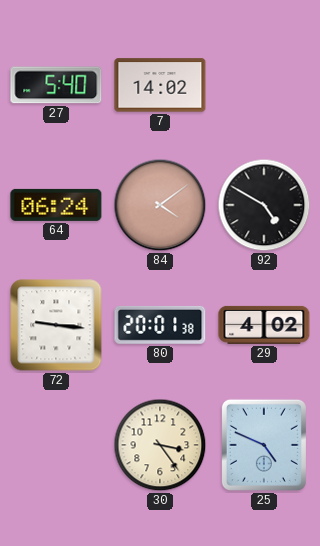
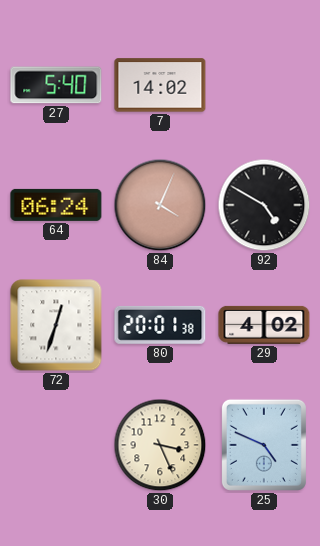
84: 4:09 -> 4:04 (160, 205)
72: 9:16 -> 12:33 (56, 325)
30: 3:24 -> 3:26 (160, 445)
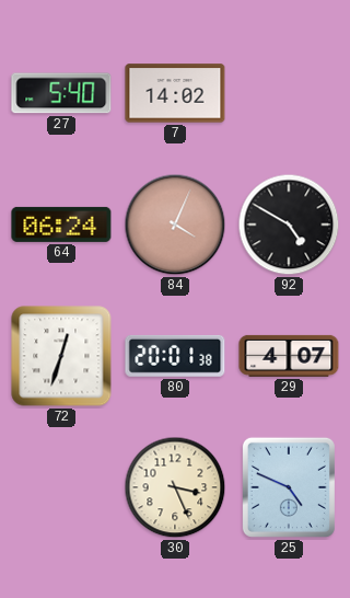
29: 4:02 -> 4:07 (289, 356)
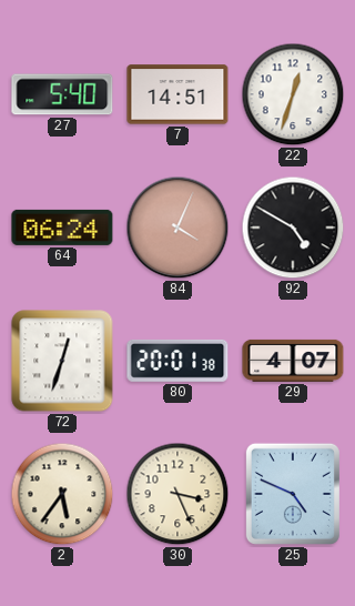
7: 14:02 -> 14:51 (177, 94)
22: none -> 12:33 (293, 94)
2: none -> 5:36 (62, 494)
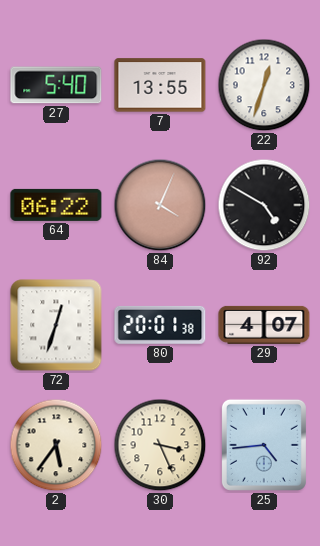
7: 14:51 -> 13:55 (160, 85)
64: 06:24 -> 06:22 (56, 205)
25: 4:49 -> 4:44 (264, 445)
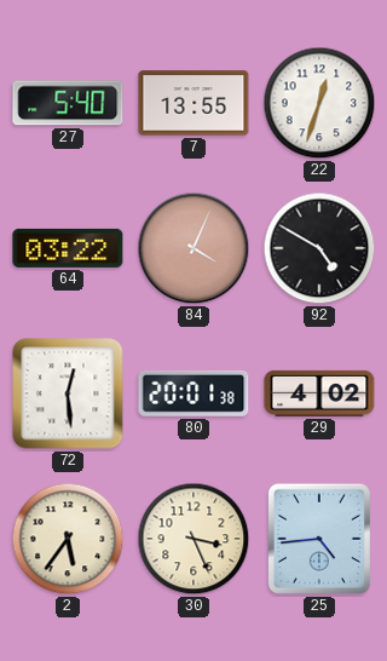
64: 06:22 -> 03:22 (68, 248)
72: 12:33 -> 12:29 (68, 393)
29: 4:07 -> 4:02 (319, 393)
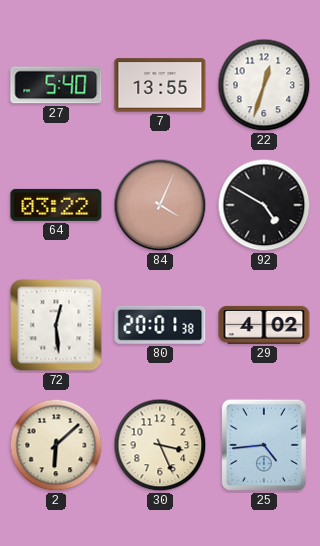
2: 5:36 -> 6:08 (56, 445)
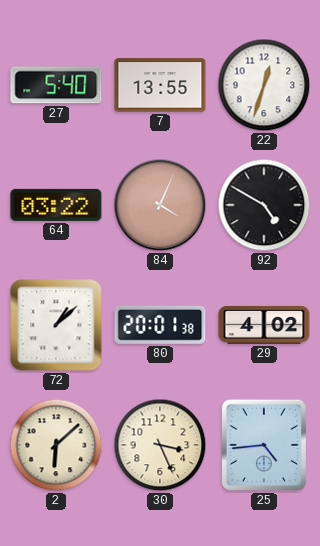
72: 12:29 -> 1:08 (56, 325)
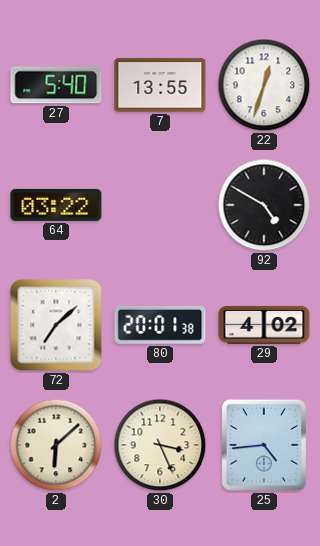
84: 4:04 -> none (160, 205)
72: 1:08 -> 7:08 (56, 325)
